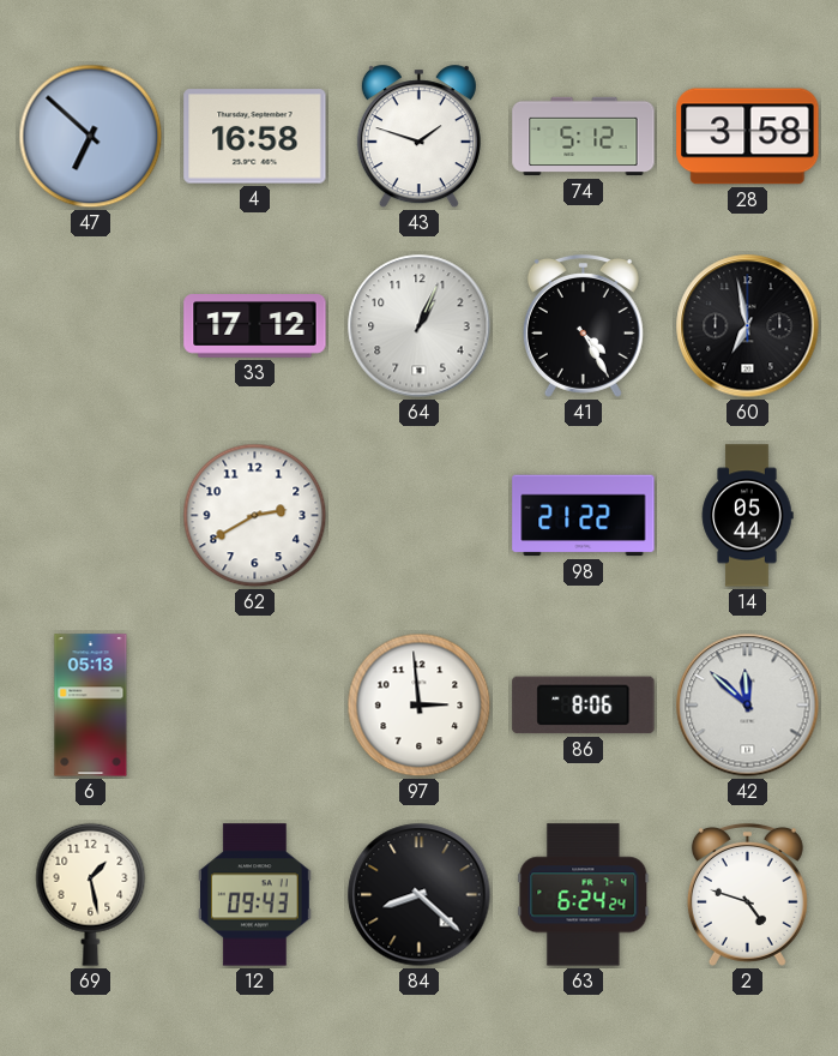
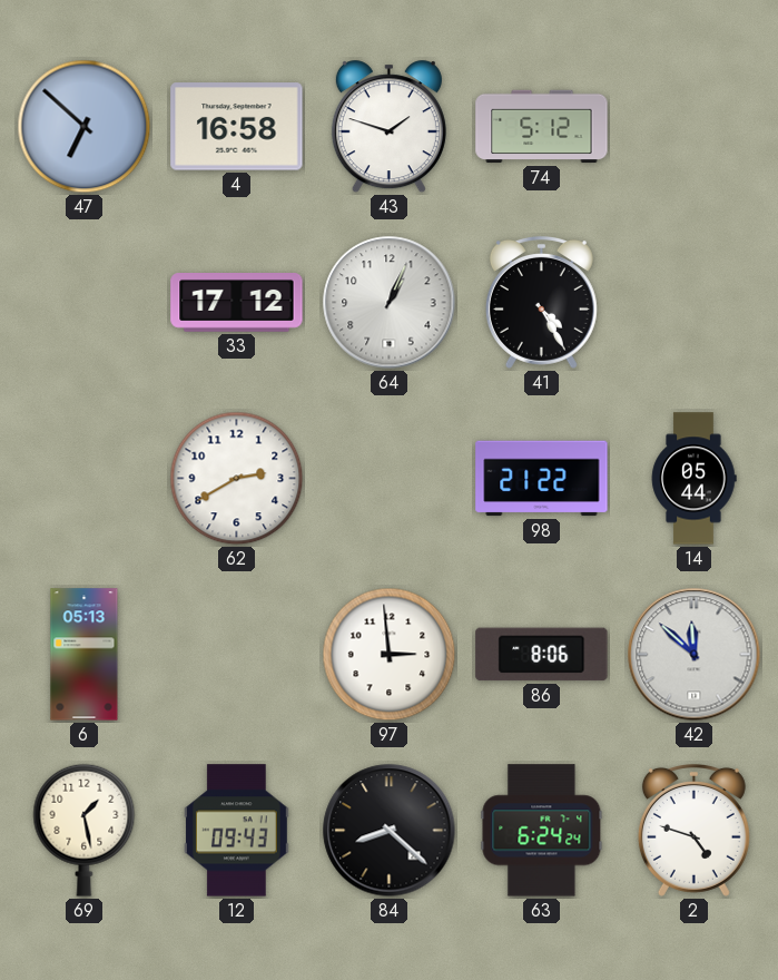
28: 3:58 -> none (748, 137)
60: 6:58 -> none (748, 326)
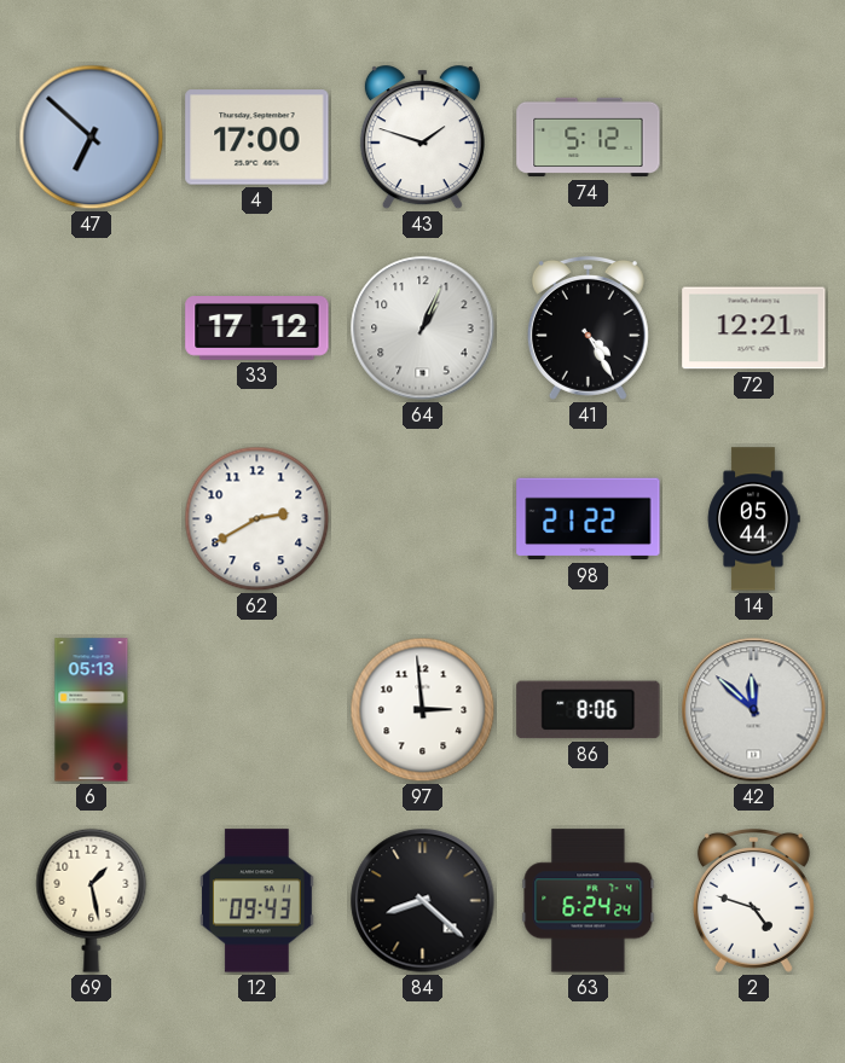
4: 16:58 -> 17:00 (257, 138)
72: none -> 12:21 (754, 329)
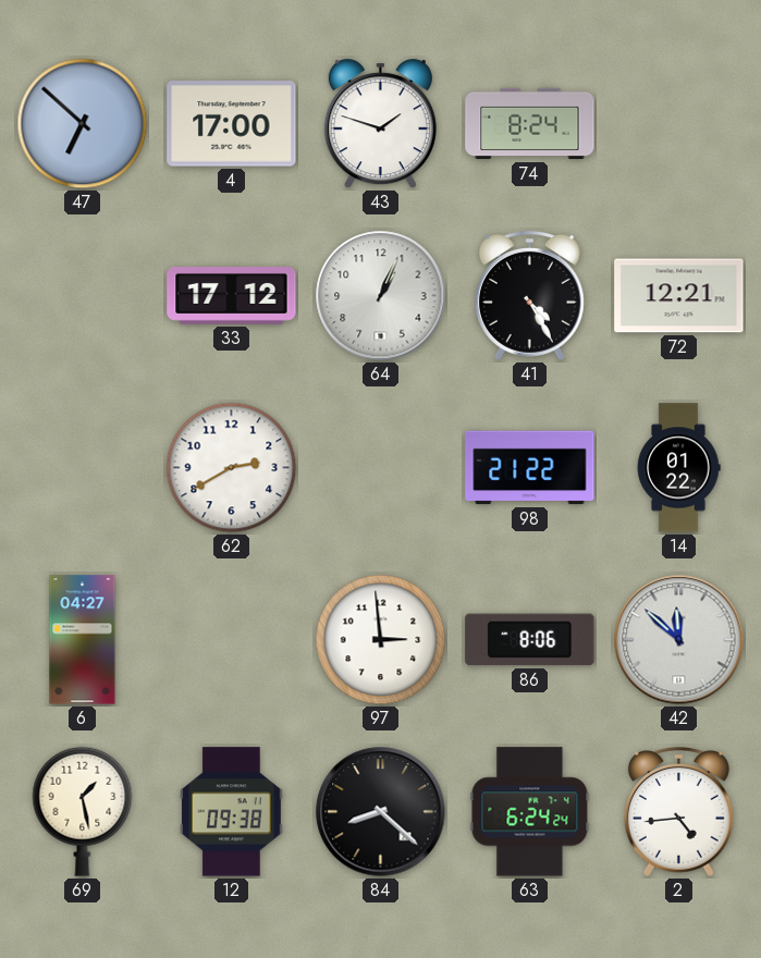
74: 5:12 -> 8:24 (530, 124)
14: 05:44 -> 01:22 (678, 468)
6: 05:13 -> 04:27 (83, 640)
12: 09:43 -> 09:38 (231, 812)
2: 4:48 -> 4:44 (678, 811)
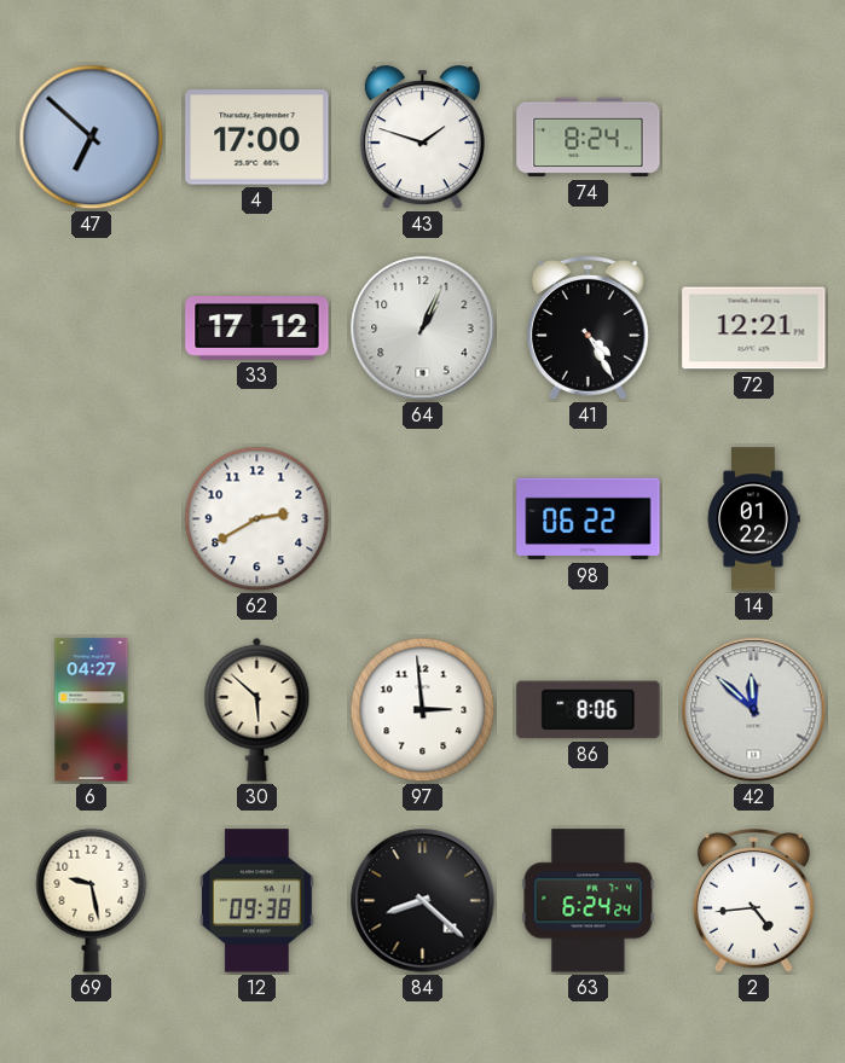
98: 21:22 -> 06:22 (589, 519)
30: none -> 5:52 (257, 709)
69: 1:28 -> 9:28 (92, 900)
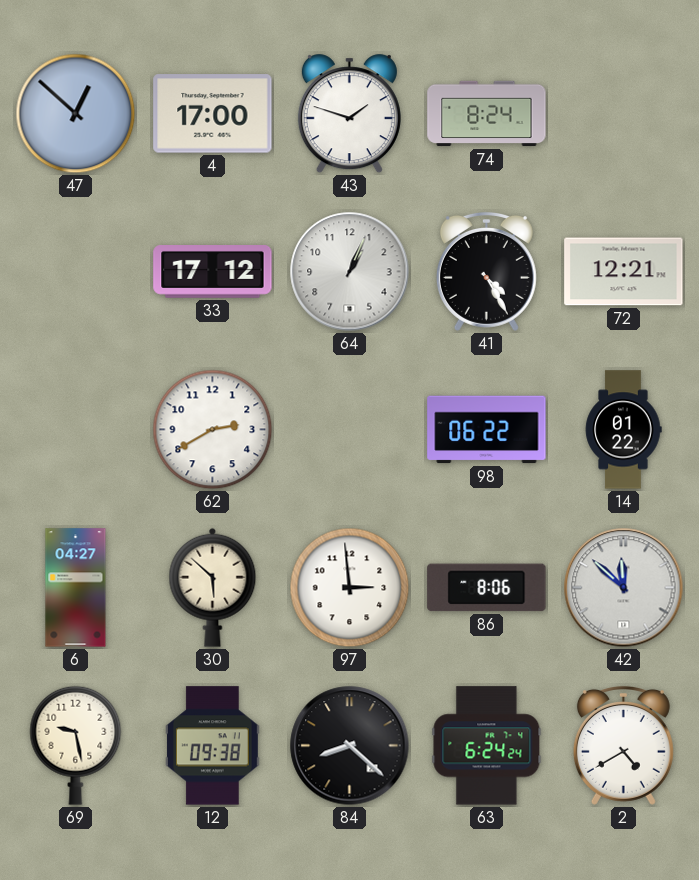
47: 6:52 -> 12:52 (76, 114)
2: 4:44 -> 4:40 (623, 745)
